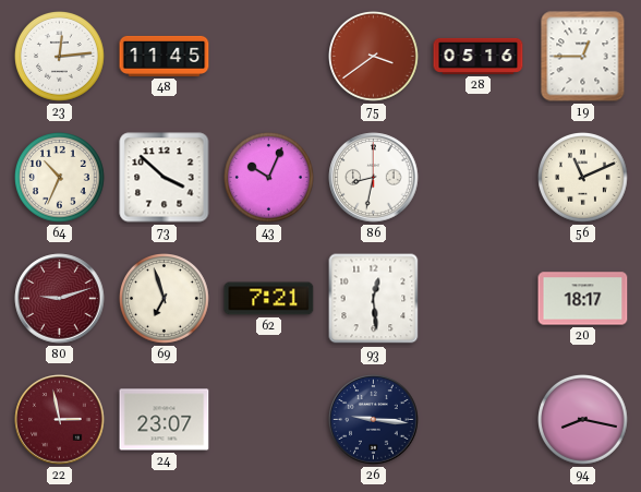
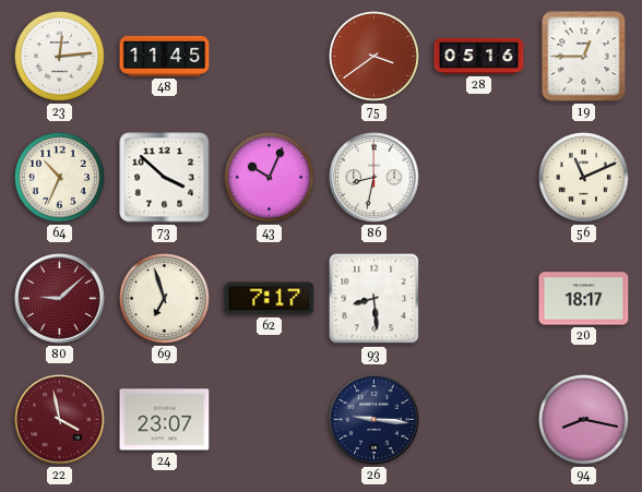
80: 9:12 -> 9:08 (60, 299)
62: 7:21 -> 7:17 (270, 299)
93: 12:29 -> 8:29 (374, 299)
22: 2:58 -> 3:58 (60, 420)
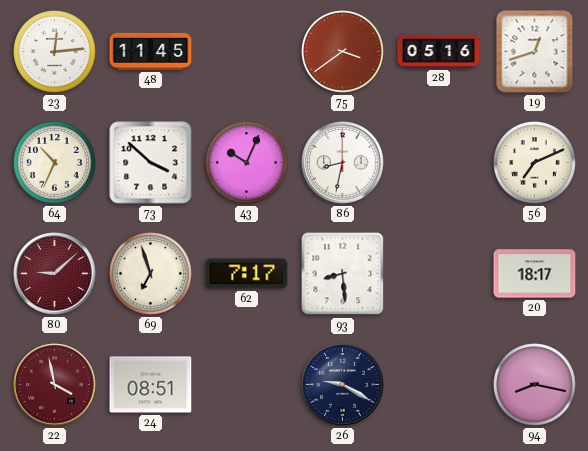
19: 12:45 -> 12:42 (535, 52)
56: 11:11 -> 7:11 (535, 163)
24: 23:07 -> 08:51 (151, 385)
26: 9:16 -> 9:20 (343, 385)
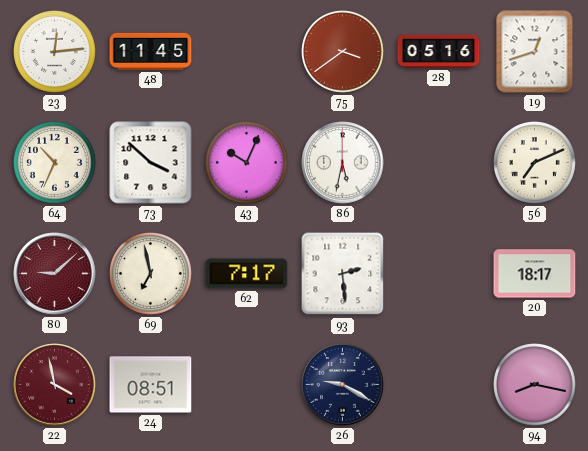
86: 8:32 -> 5:32 (343, 163)
69: 6:57 -> 6:58 (151, 274)
93: 8:29 -> 2:29 (343, 274)
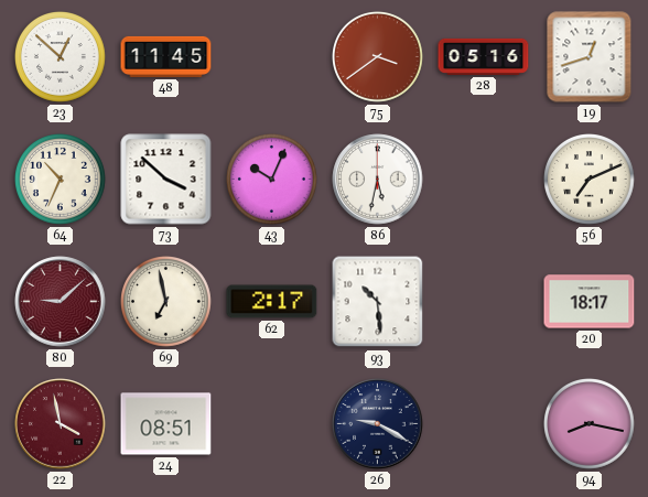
23: 12:14 -> 12:52 (61, 57)
62: 7:17 -> 2:17 (272, 302)
93: 2:29 -> 10:29 (378, 302)
